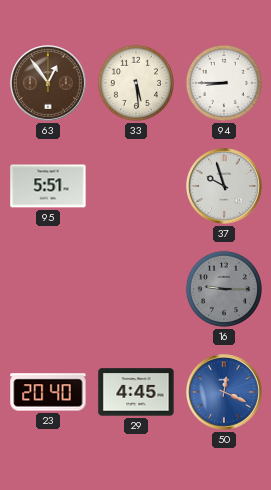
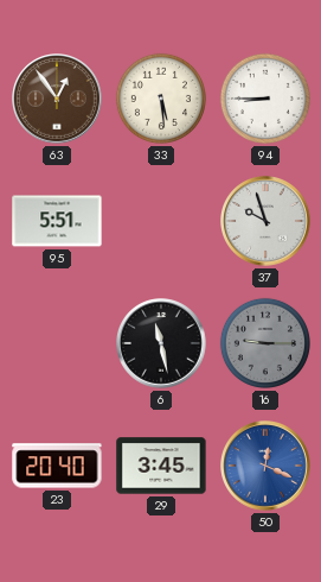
6: none -> 11:28 (162, 344)
29: 4:45 -> 3:45 (161, 466)
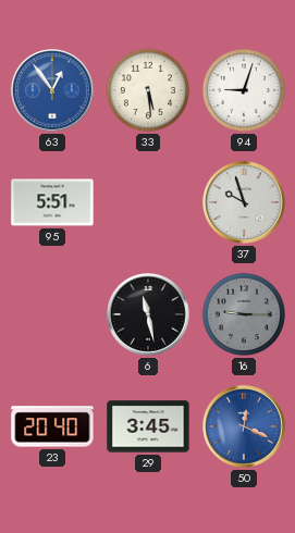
63 dial: brown -> blue (53, 91)
94: 8:45 -> 9:03 (244, 90)
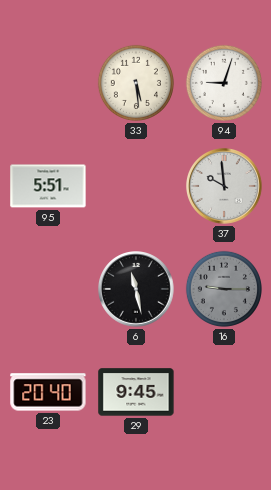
63: 12:54 -> none (53, 91)
37: 9:57 -> 9:59 (225, 187)
29: 3:45 -> 9:45 (136, 392)
50: 12:19 -> none (245, 427)
